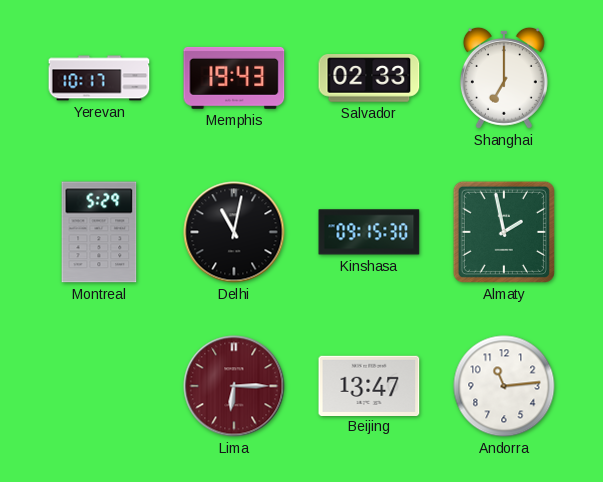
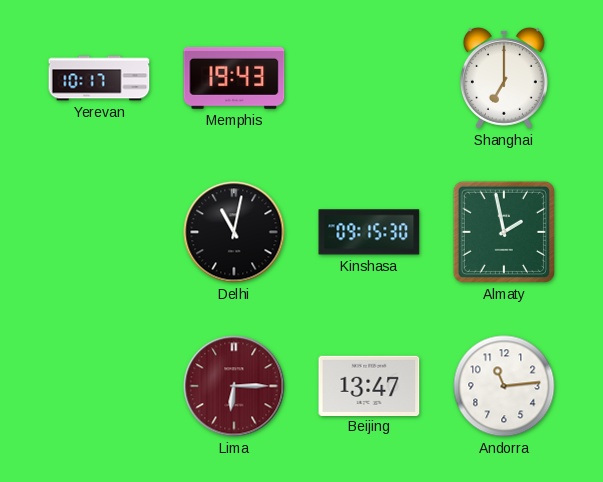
Salvador: 02:33 -> none (369, 78)
Montreal: 5:29 -> none (99, 232)
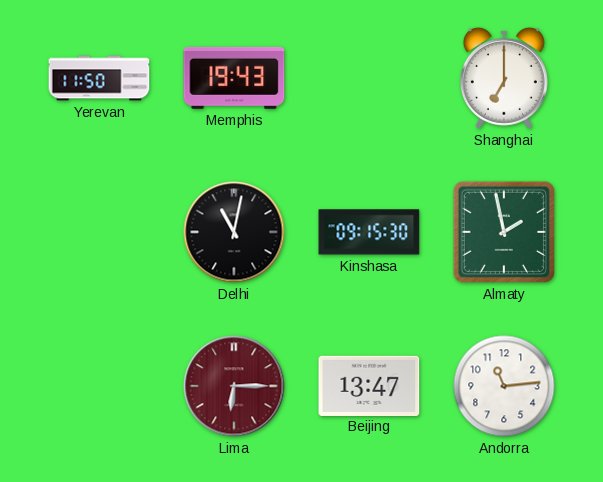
Yerevan: 10:17 -> 11:50 (99, 78)
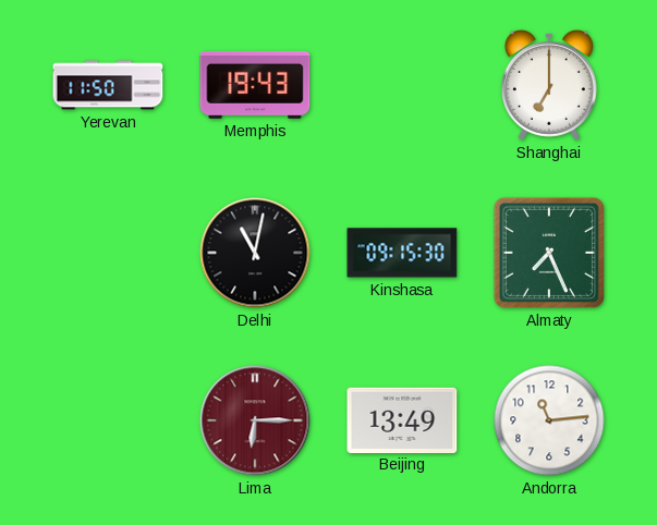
Almaty: 1:58 -> 7:26 (549, 253)
Beijing: 13:47 -> 13:49 (402, 419)
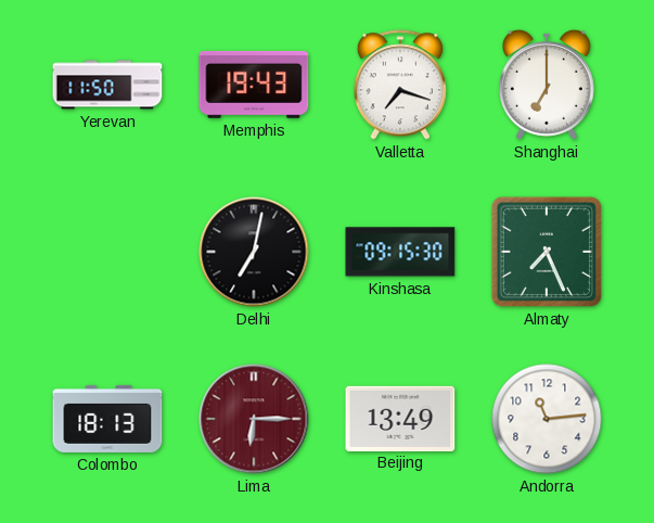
Valletta: none -> 7:18 (400, 85)
Delhi: 11:02 -> 7:02 (254, 252)
Colombo: none -> 18:13 (107, 419)
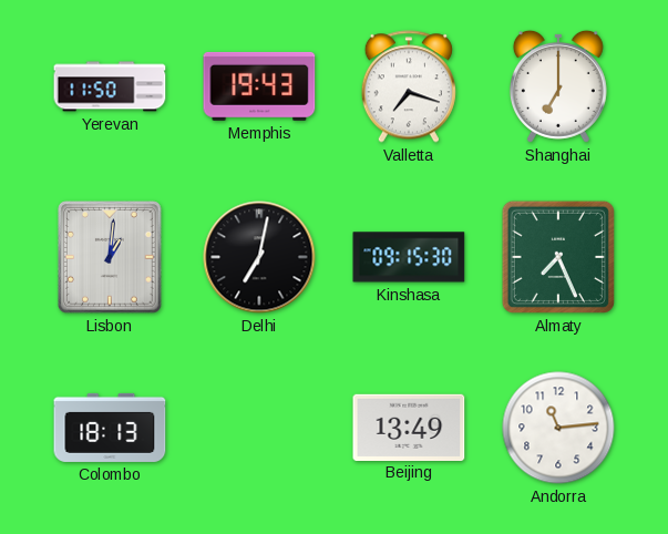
Lisbon: none -> 1:01 (110, 257)
Lima: 6:15 -> none (254, 419)
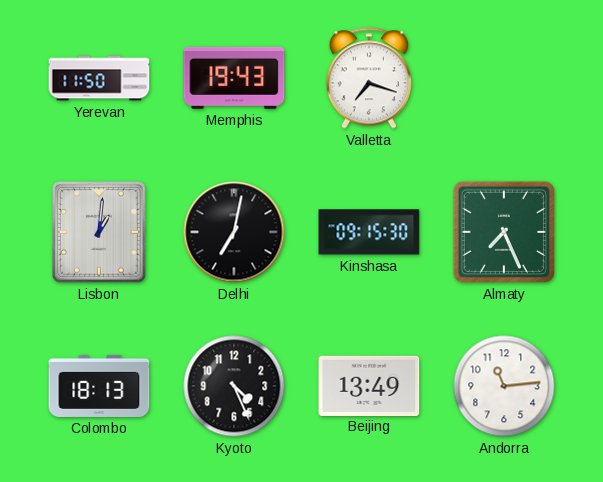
Shanghai: 7:00 -> none (558, 86)
Kyoto: none -> 4:26 (234, 386)
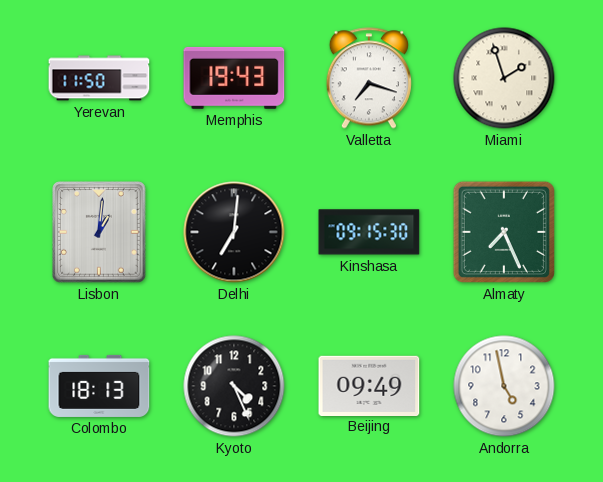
Miami: none -> 1:57 (504, 78)
Delhi: 7:02 -> 7:01 (234, 232)
Beijing: 13:49 -> 09:49 (369, 385)
Andorra: 11:14 -> 4:58 (504, 386)
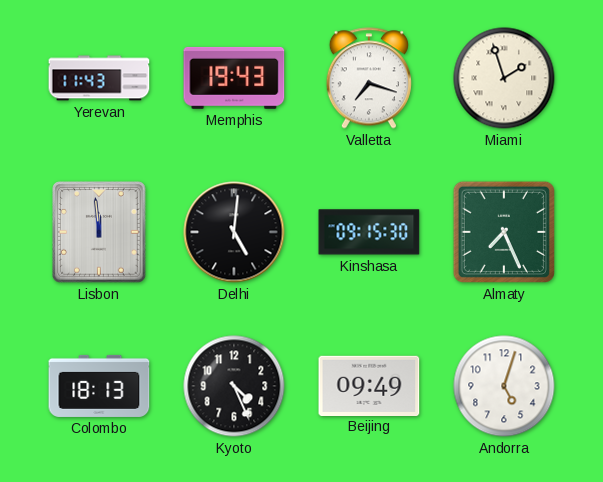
Yerevan: 11:50 -> 11:43 (99, 78)
Lisbon: 1:01 -> 11:59 (99, 232)
Delhi: 7:01 -> 5:01 (234, 232)
Andorra: 4:58 -> 5:03 (504, 386)
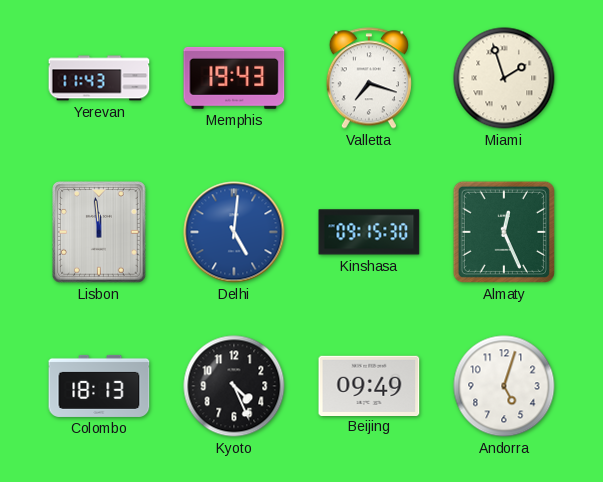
Delhi dial: black -> blue (234, 232)
Almaty: 7:26 -> 12:26 (504, 232)
